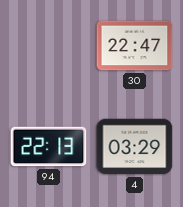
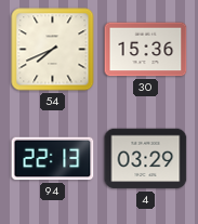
54: none -> 7:41 (53, 50)
30: 22:47 -> 15:36 (146, 50)
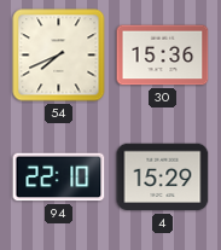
94: 22:13 -> 22:10 (59, 178)
4: 03:29 -> 15:29 (163, 178)
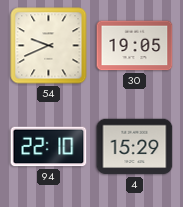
54: 7:41 -> 9:41 (49, 46)
30: 15:36 -> 19:05 (135, 46)
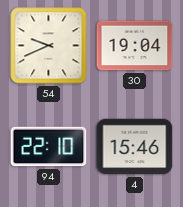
30: 19:05 -> 19:04 (135, 46)
4: 15:29 -> 15:46 (135, 147)
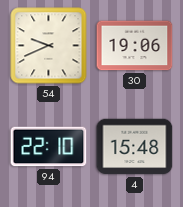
30: 19:04 -> 19:06 (135, 46)
4: 15:46 -> 15:48 (135, 147)
